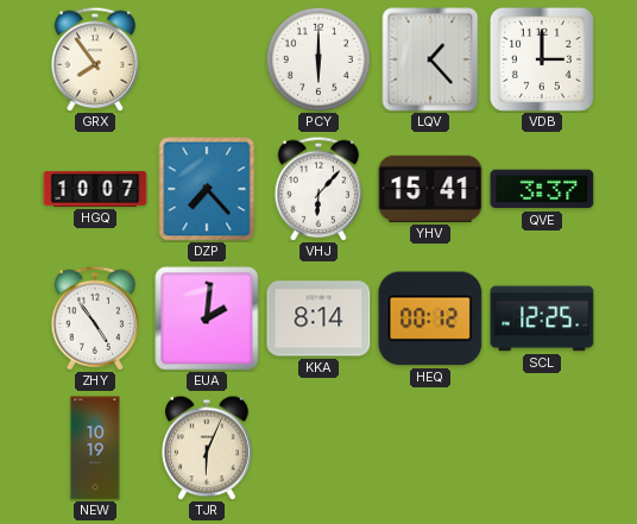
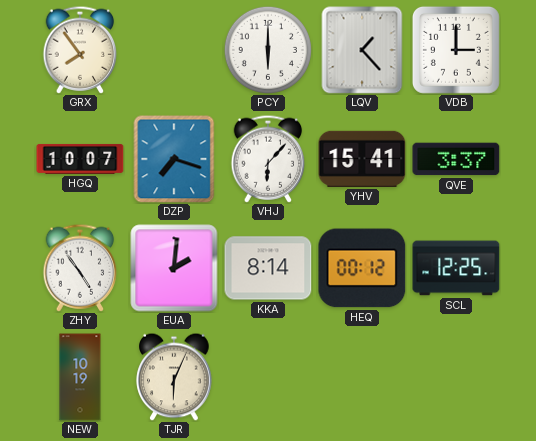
DZP: 7:23 -> 7:18 (174, 159)
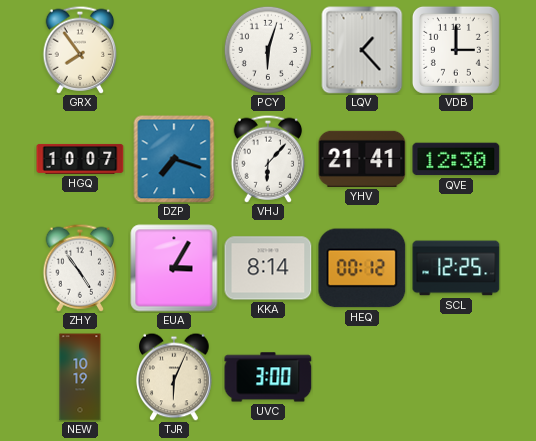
PCY: 6:00 -> 6:03 (268, 50)
YHV: 15:41 -> 21:41 (362, 159)
QVE: 3:37 -> 12:30 (456, 159)
EUA: 2:01 -> 3:05 (174, 268)
UVC: none -> 3:00 (268, 377)
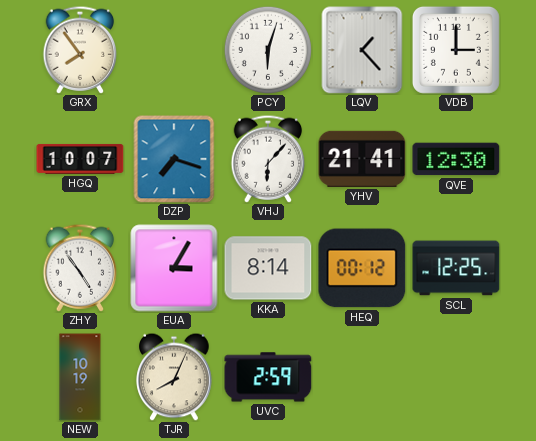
TJR: 6:04 -> 8:04 (174, 377)
UVC: 3:00 -> 2:59 (268, 377)
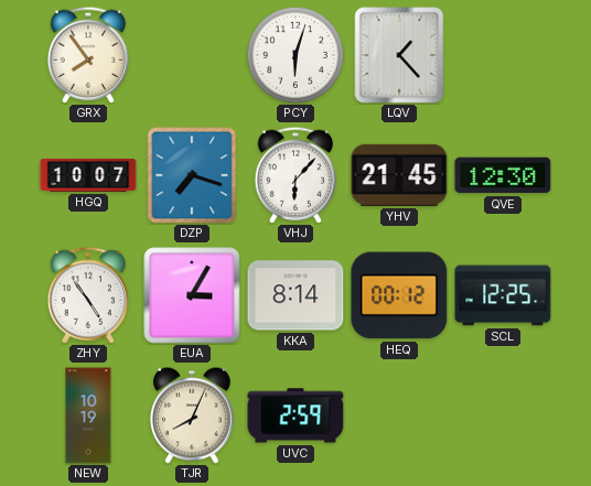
VDB: 3:00 -> none (456, 50)
YHV: 21:41 -> 21:45 (399, 175)
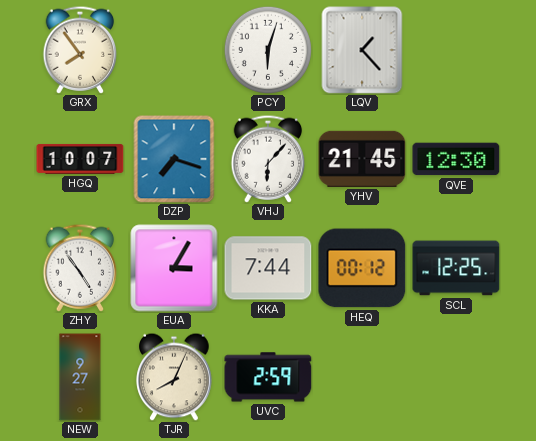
KKA: 8:14 -> 7:44 (268, 268)
NEW: 10:19 -> 9:27 (80, 377)
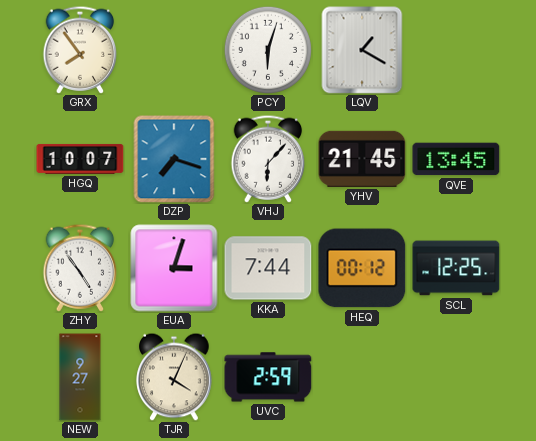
LQV: 1:23 -> 1:20 (362, 50)
QVE: 12:30 -> 13:45 (456, 159)
EUA: 3:05 -> 3:03 (174, 268)
TJR: 8:04 -> 4:04 (174, 377)
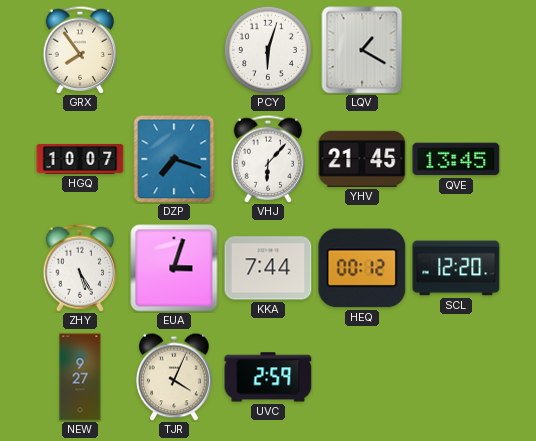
ZHY: 4:54 -> 5:25 (80, 268)
SCL: 12:25 -> 12:20 (456, 268)
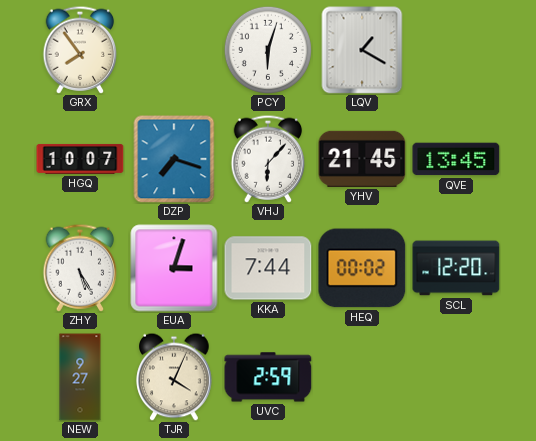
HEQ: 00:12 -> 00:02 (362, 268)
